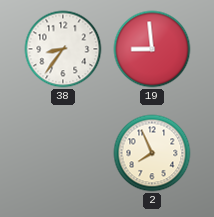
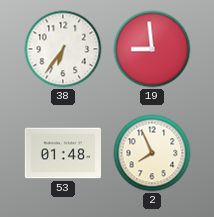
38: 8:36 -> 6:36 (63, 49)
53: none -> 01:48 (62, 153)
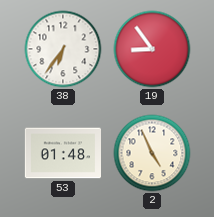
19: 8:59 -> 8:54 (152, 49)
2: 7:56 -> 4:56 (152, 153)
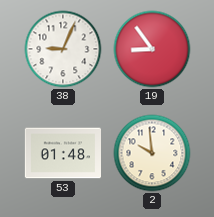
38: 6:36 -> 9:04 (63, 49)
2: 4:56 -> 9:59 (152, 153)
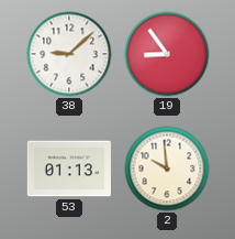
38: 9:04 -> 9:08 (69, 54)
53: 01:48 -> 01:13 (68, 169)
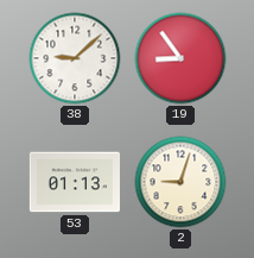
2: 9:59 -> 9:03 (180, 182)
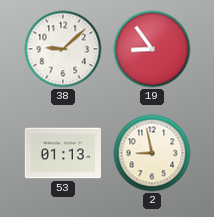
2: 9:03 -> 8:58 (152, 153)
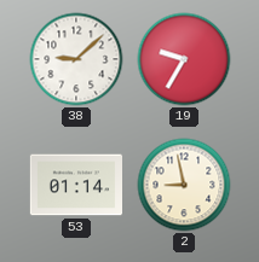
19: 8:54 -> 9:35 (184, 59)
53: 01:13 -> 01:14 (75, 185)
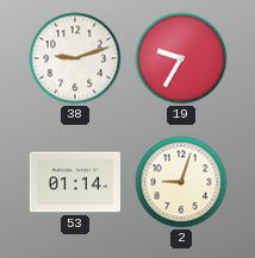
38: 9:08 -> 9:12 (75, 58)
2: 8:58 -> 9:03 (181, 182)
